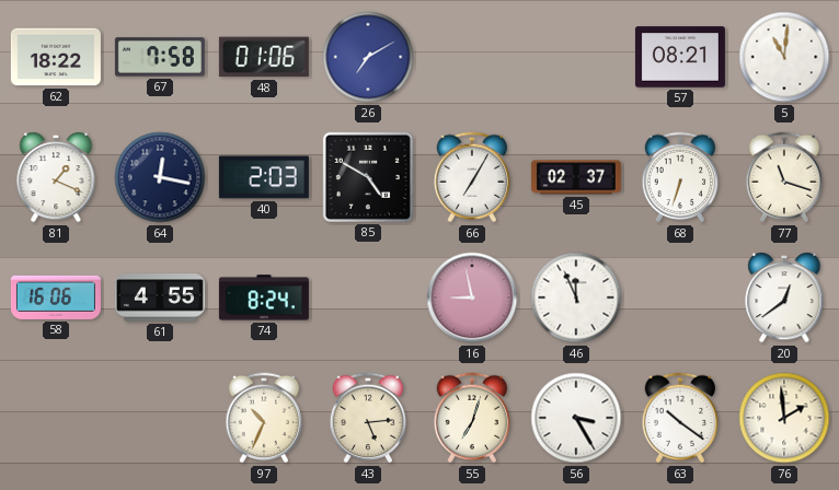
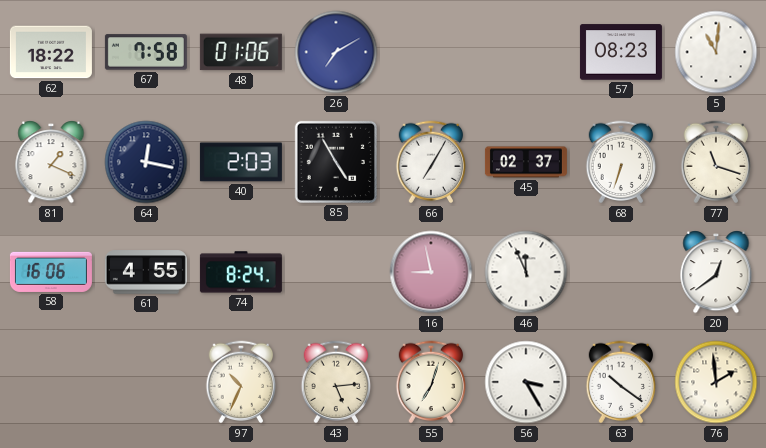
57: 08:21 -> 08:23 (621, 52)
85: 4:50 -> 4:55 (336, 162)
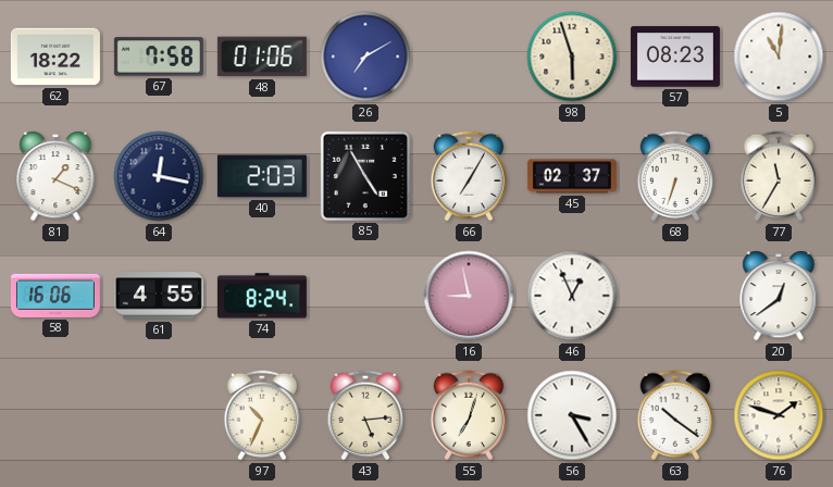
98: none -> 5:57 (572, 57)
77: 11:18 -> 11:35 (779, 176)
46: 11:56 -> 12:56 (572, 296)
76: 1:59 -> 1:48 (779, 415)
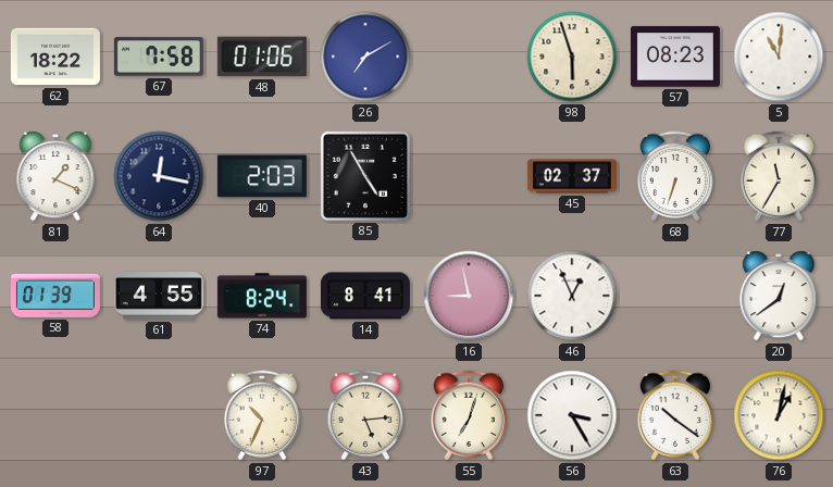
66: 7:05 -> none (469, 176)
58: 16:06 -> 01:39 (55, 296)
14: none -> 8:41 (365, 296)
76: 1:48 -> 1:02 (779, 415)
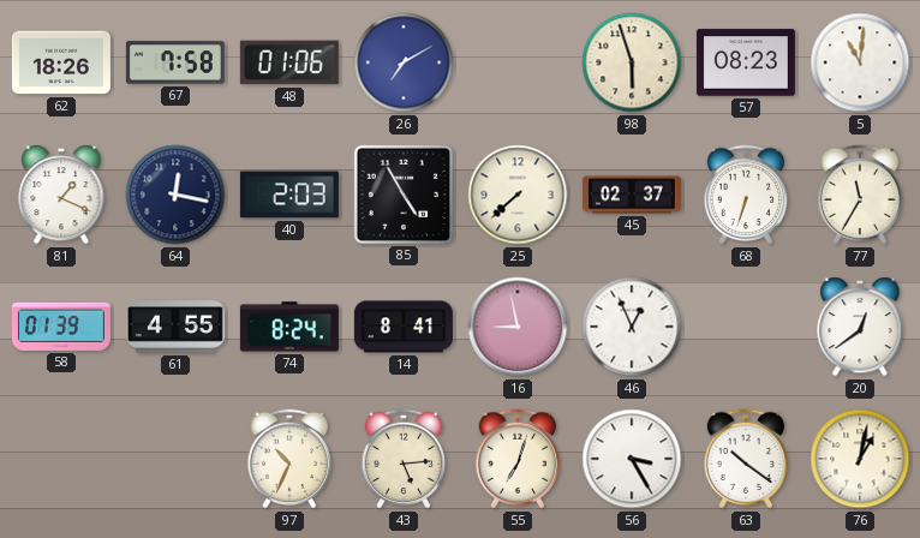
62: 18:22 -> 18:26 (61, 62)
25: none -> 7:38 (518, 195)
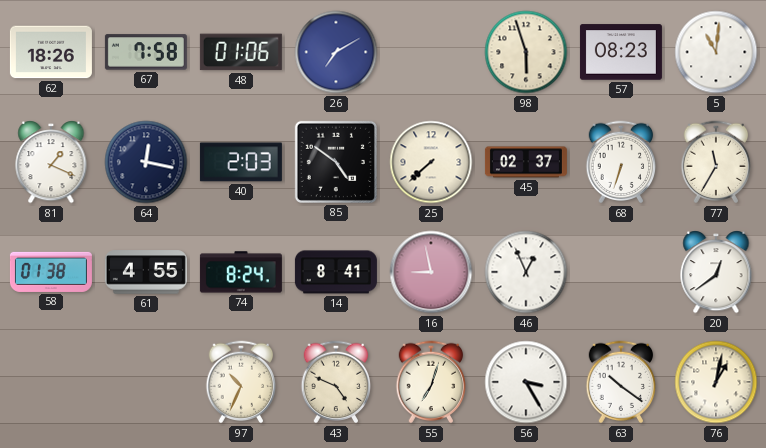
85: 4:55 -> 4:51 (336, 162)
58: 01:39 -> 01:38 (51, 272)
43: 5:14 -> 4:49 (336, 382)
